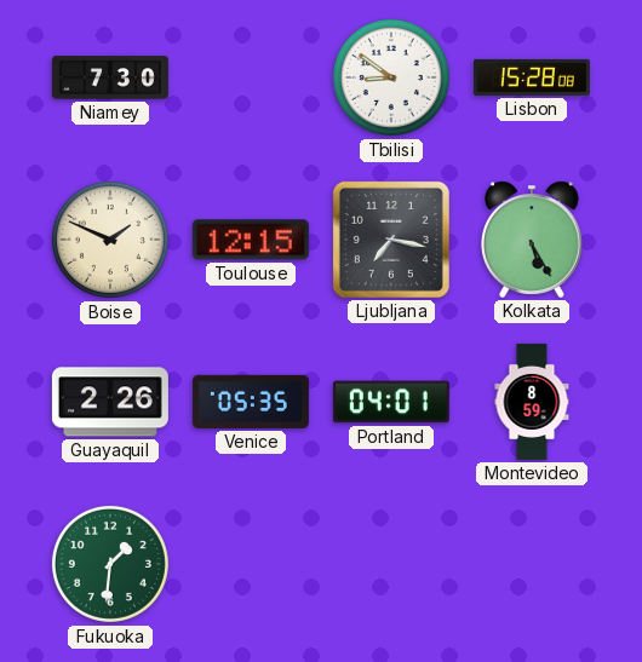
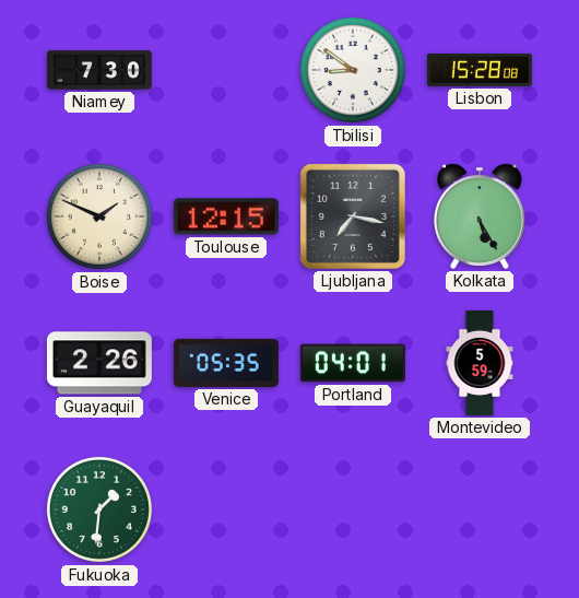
Montevideo: 8:59 -> 5:59 (480, 363)
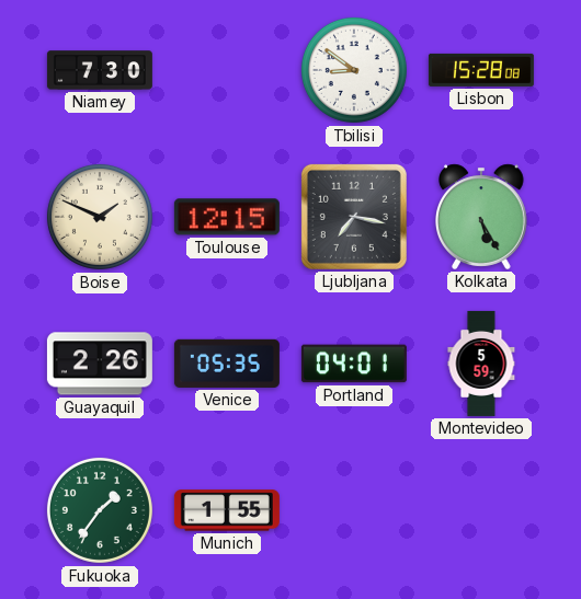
Fukuoka: 1:31 -> 1:36 (100, 510)
Munich: none -> 1:55 (227, 510)
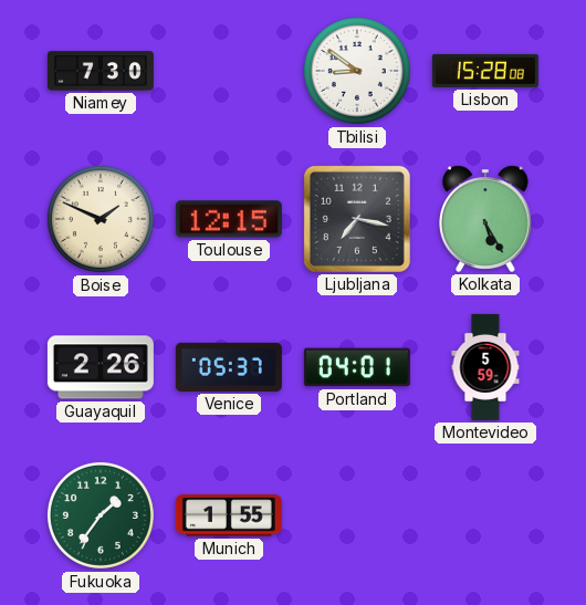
Venice: 05:35 -> 05:37 (229, 367)
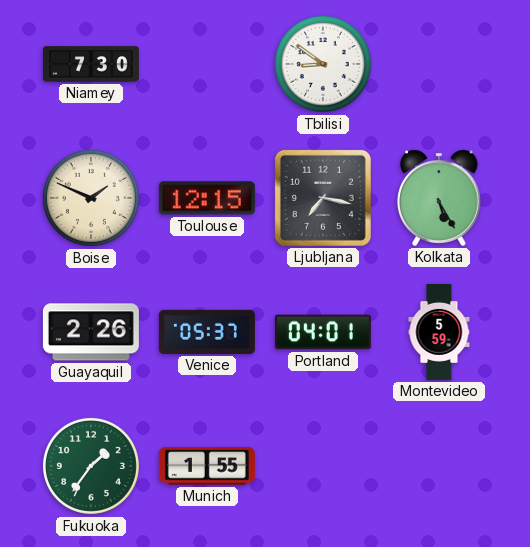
Lisbon: 15:28 -> none (485, 71)
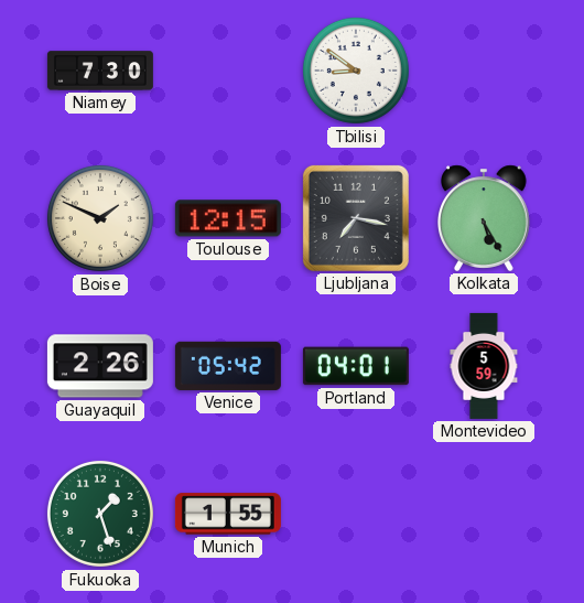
Venice: 05:37 -> 05:42 (228, 366)
Fukuoka: 1:36 -> 1:27 (100, 514)
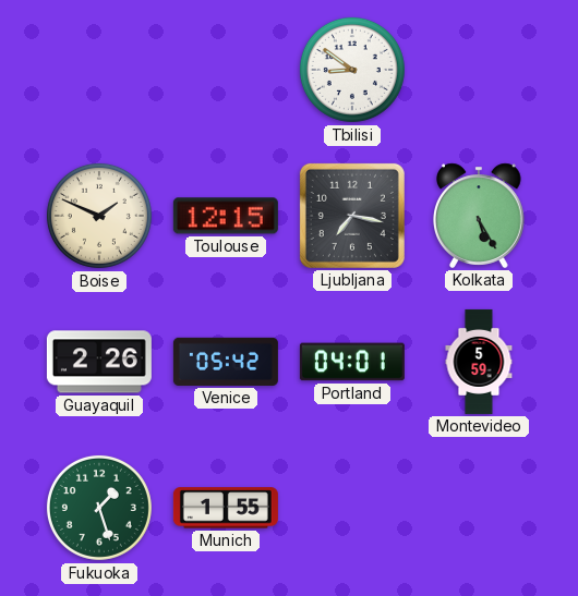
Niamey: 7:30 -> none (100, 71)
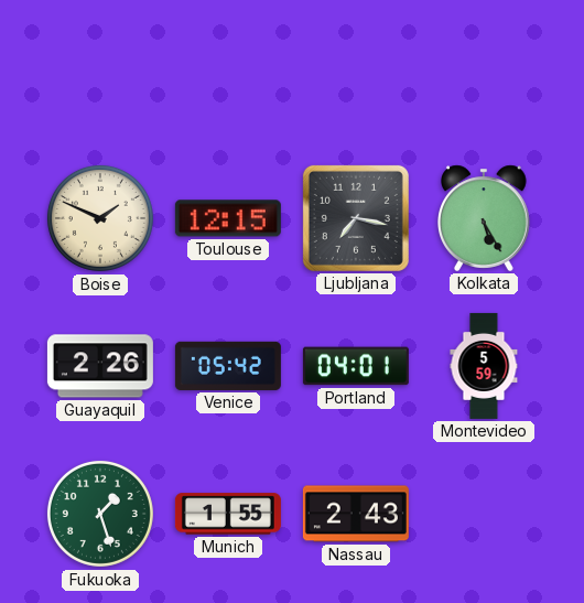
Tbilisi: 8:51 -> none (352, 70)
Nassau: none -> 2:43 (356, 514)
